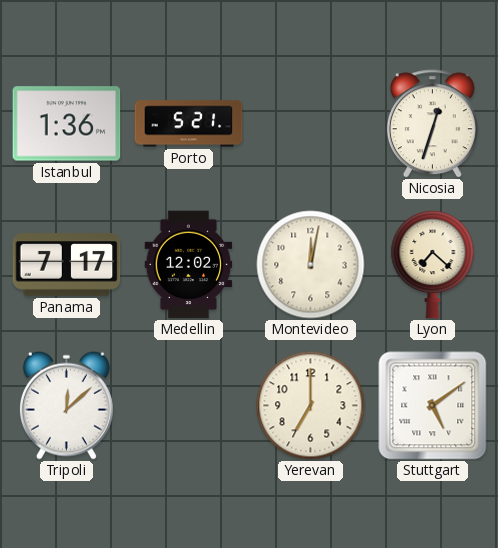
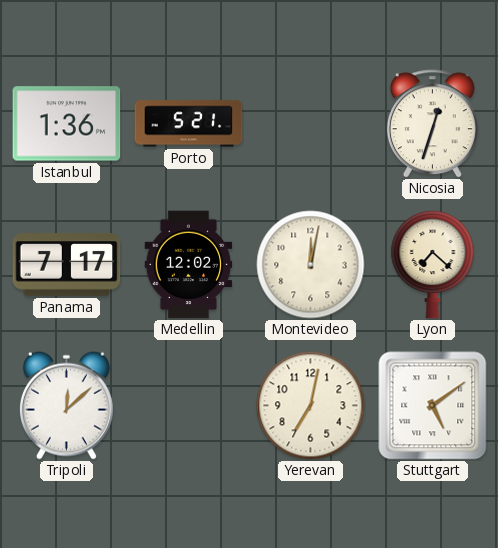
Yerevan: 7:00 -> 7:02 (311, 406)
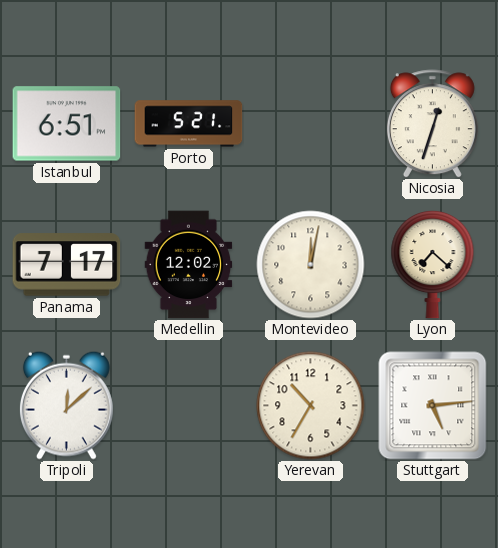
Istanbul: 1:36 -> 6:51 (67, 124)
Yerevan: 7:02 -> 10:35 (311, 406)
Stuttgart: 5:09 -> 5:14 (433, 406)
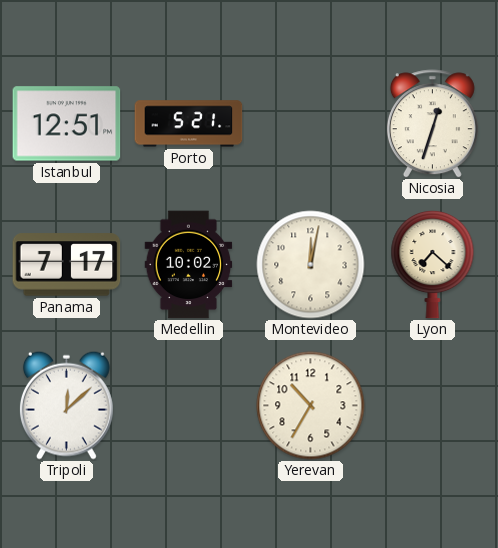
Istanbul: 6:51 -> 12:51 (67, 124)
Medellin: 12:02 -> 10:02 (189, 265)
Stuttgart: 5:14 -> none (433, 406)
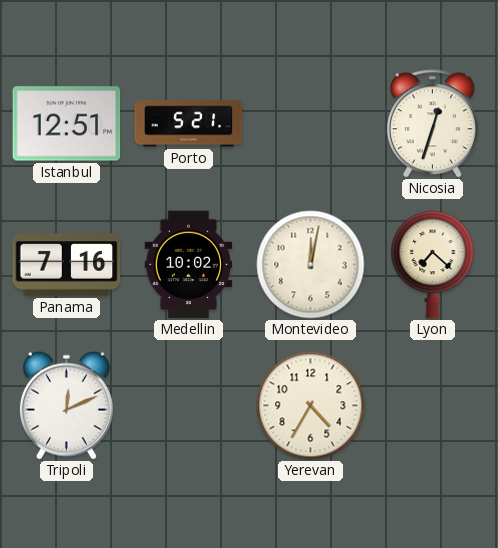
Panama: 7:17 -> 7:16 (67, 265)
Tripoli: 12:08 -> 12:11 (66, 405)
Yerevan: 10:35 -> 4:35 (311, 406)
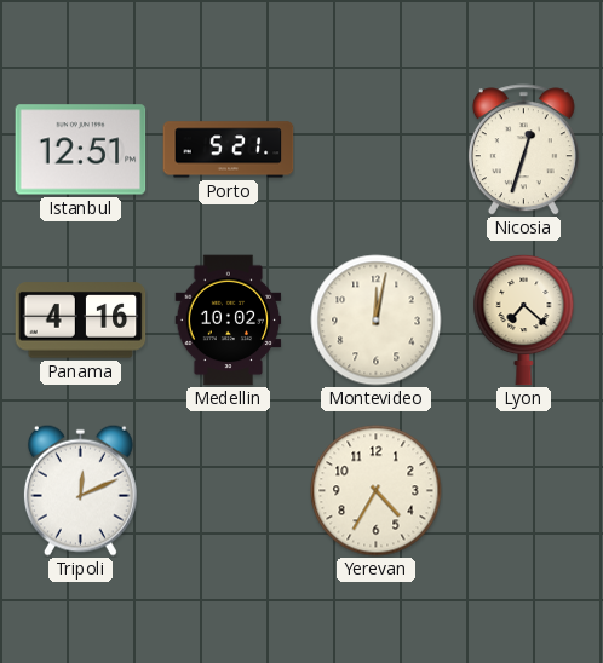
Panama: 7:16 -> 4:16 (81, 321)
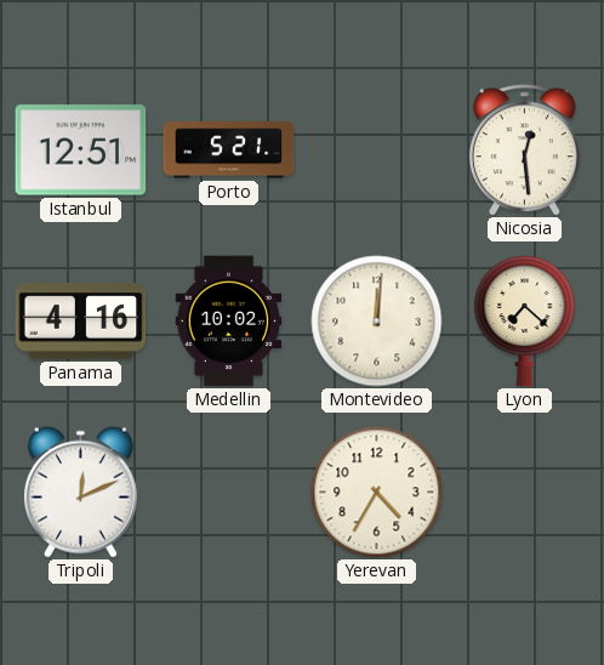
Nicosia: 12:33 -> 12:29 (524, 150)
Montevideo: 12:02 -> 12:01 (377, 322)
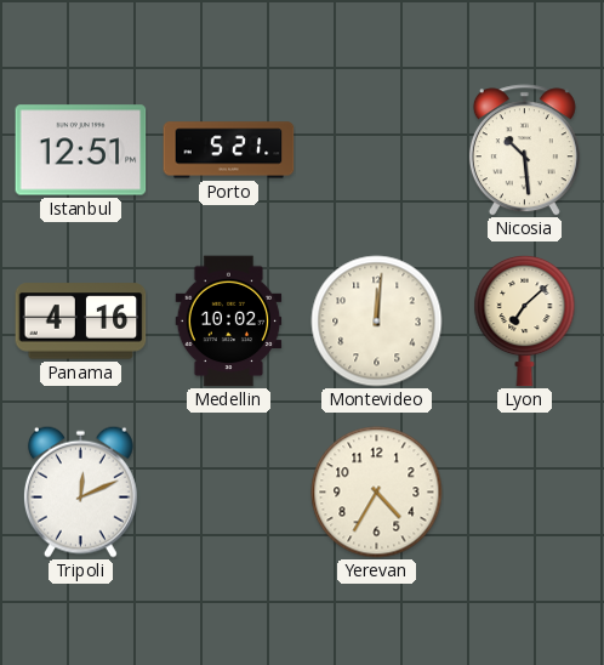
Nicosia: 12:29 -> 10:29 (524, 150)
Lyon: 7:22 -> 7:08 (525, 320)
